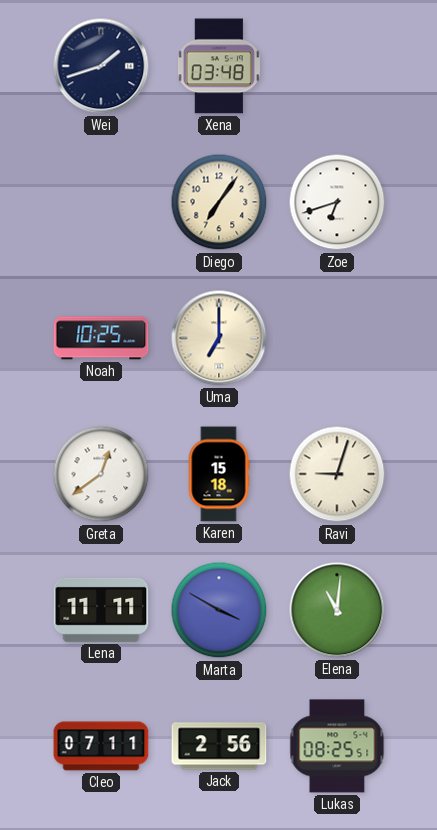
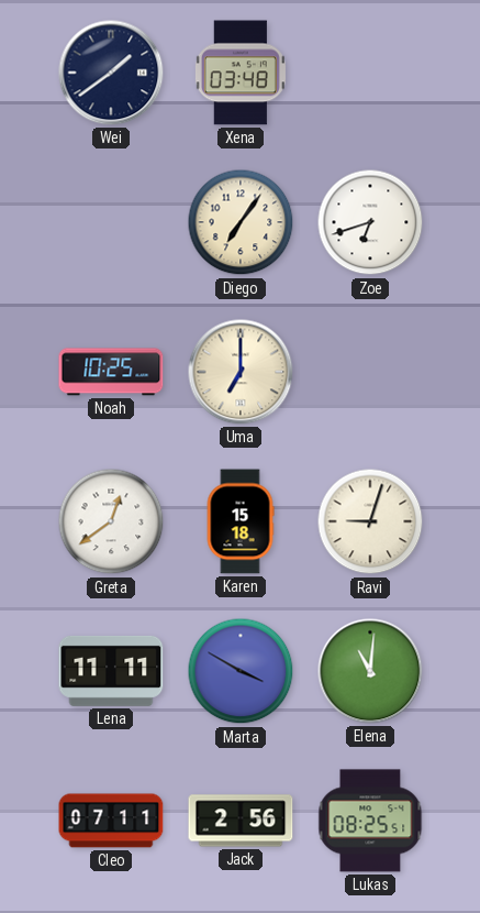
Wei: 1:42 -> 1:39 (111, 73)
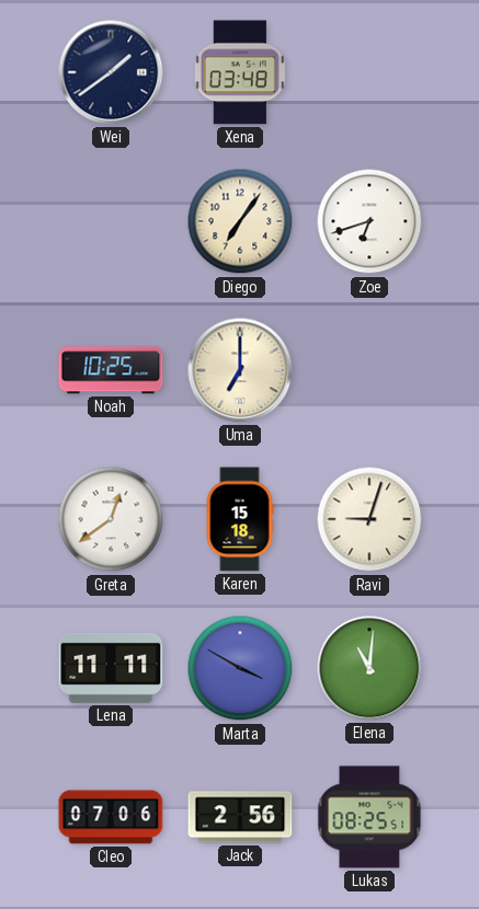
Cleo: 07:11 -> 07:06 (111, 817)
